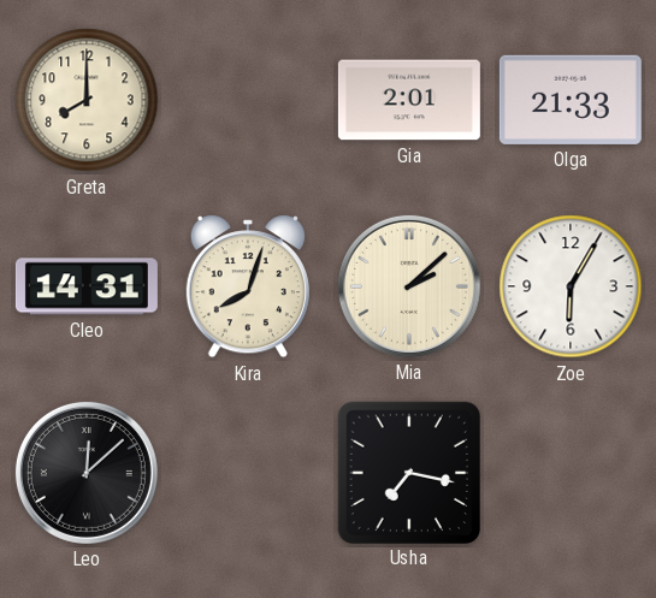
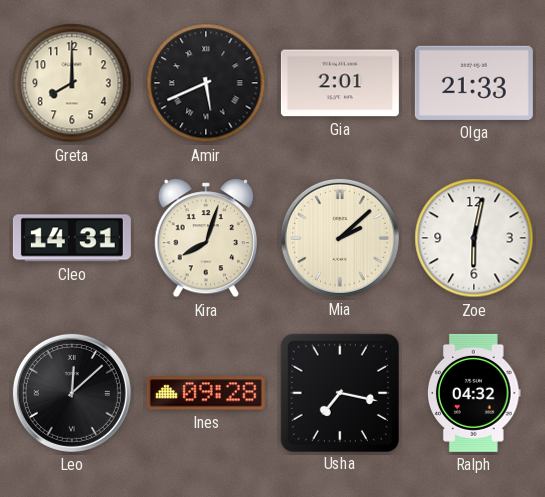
Amir: none -> 5:41 (206, 83)
Zoe: 6:05 -> 6:02 (474, 238)
Ines: none -> 09:28 (206, 393)
Ralph: none -> 04:32 (475, 393)
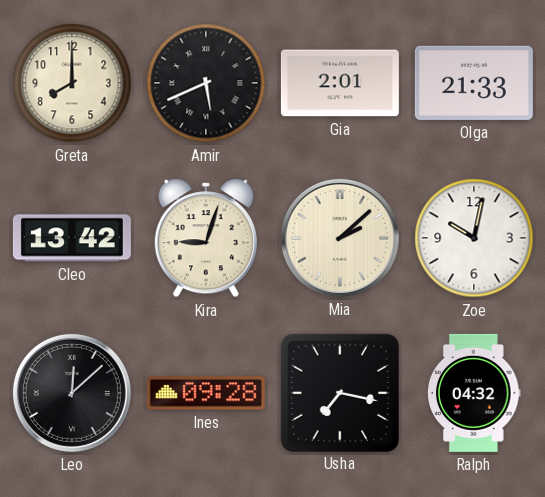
Cleo: 14:31 -> 13:42 (72, 238)
Kira: 8:03 -> 9:03 (205, 238)
Zoe: 6:02 -> 10:02 (474, 238)
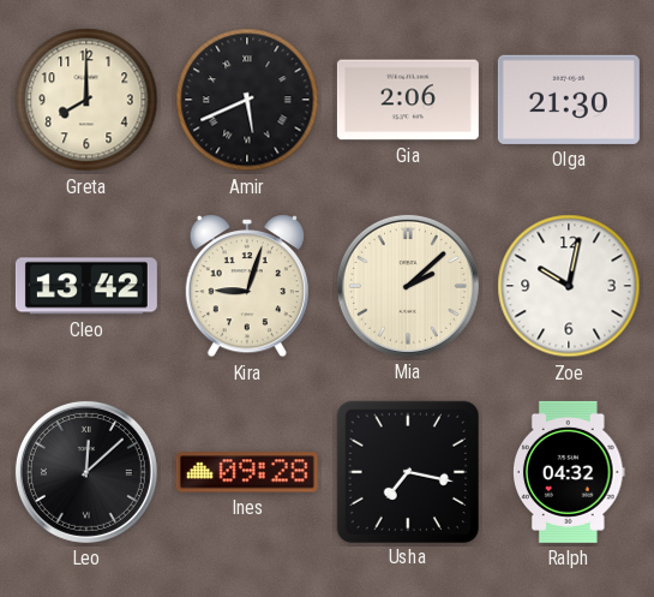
Gia: 2:01 -> 2:06 (408, 100)
Olga: 21:33 -> 21:30 (569, 100)
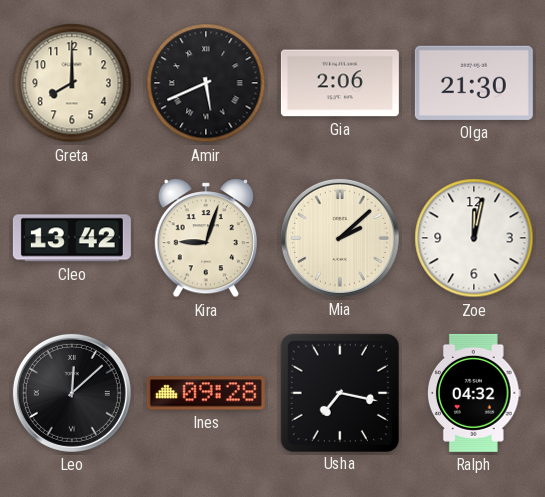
Zoe: 10:02 -> 12:02 (474, 238)
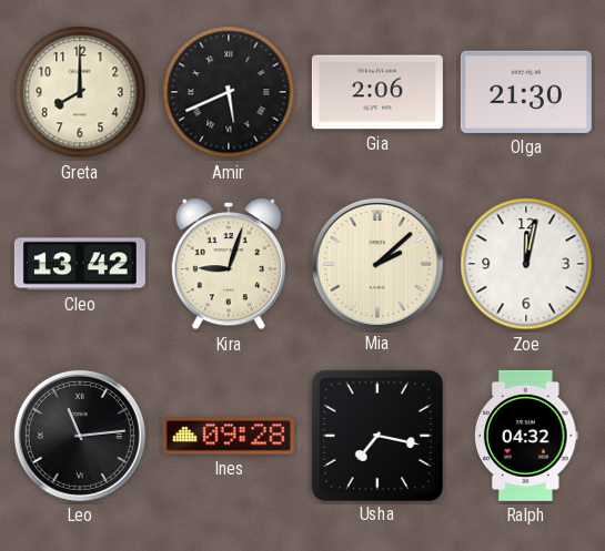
Leo: 12:08 -> 11:14 (80, 436)
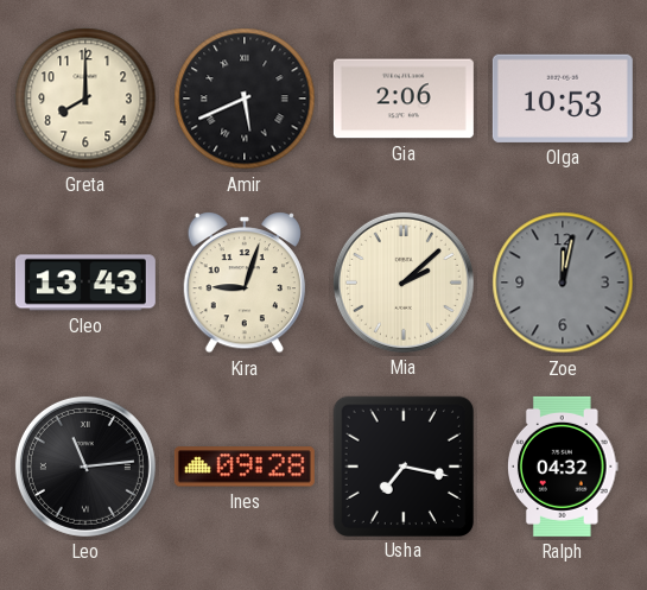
Olga: 21:30 -> 10:53 (563, 99)
Cleo: 13:42 -> 13:43 (85, 283)
Zoe dial: white -> grey (563, 283)
